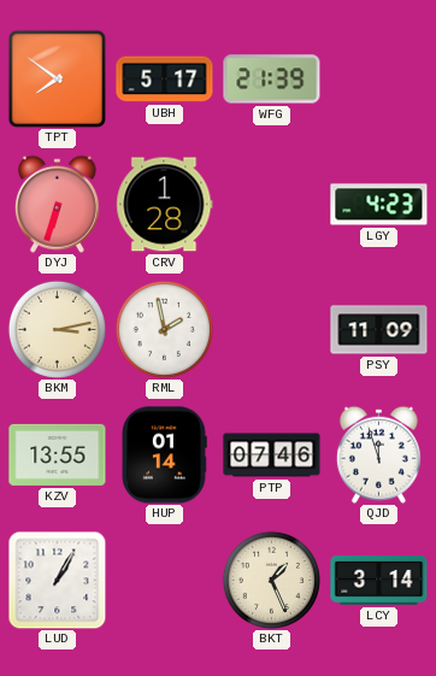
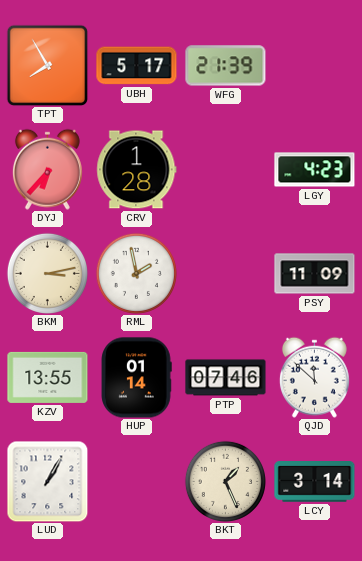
TPT: 7:51 -> 7:55 (47, 65)
DYJ: 6:33 -> 6:37 (47, 169)
QJD: 11:57 -> 11:52 (314, 377)
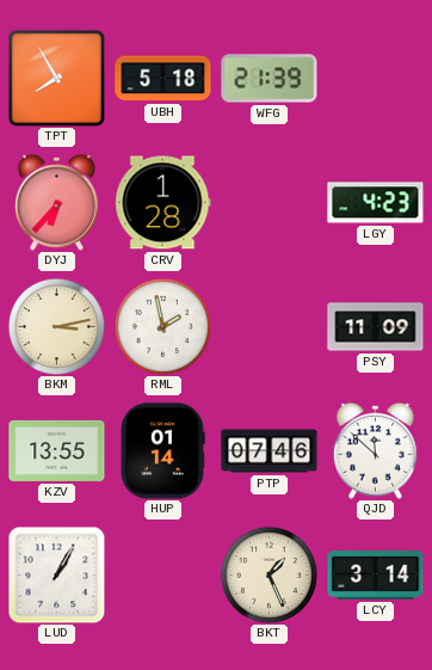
UBH: 5:17 -> 5:18 (163, 79)
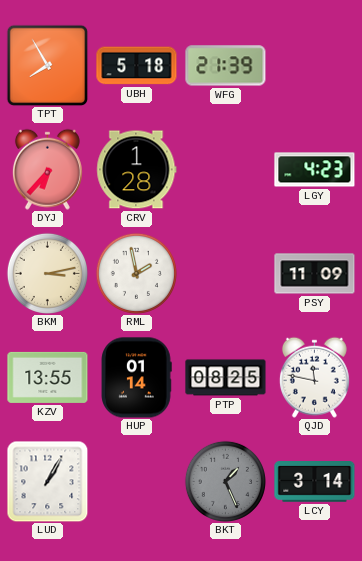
PTP: 07:46 -> 08:25 (226, 378)
QJD: 11:52 -> 11:47 (314, 377)
BKT dial: cream -> grey (225, 481)
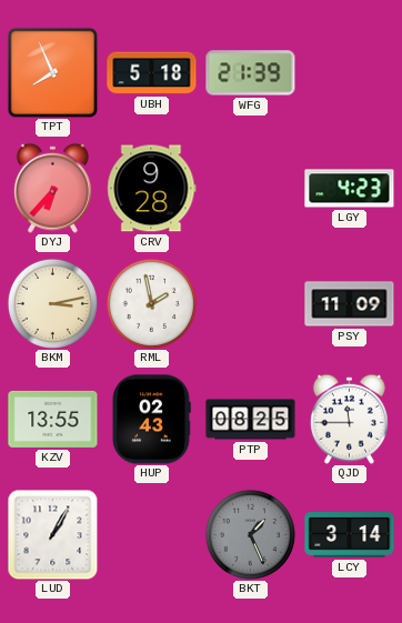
TPT: 7:55 -> 7:56 (52, 72)
CRV: 1:28 -> 9:28 (152, 189)
HUP: 01:14 -> 02:43 (151, 420)
QJD: 11:47 -> 11:45 (349, 419)
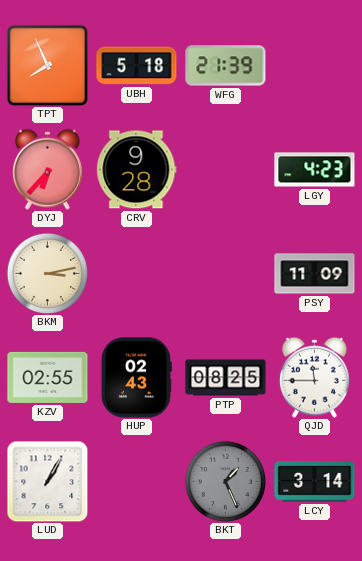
RML: 1:58 -> none (151, 303)
KZV: 13:55 -> 02:55 (48, 377)
